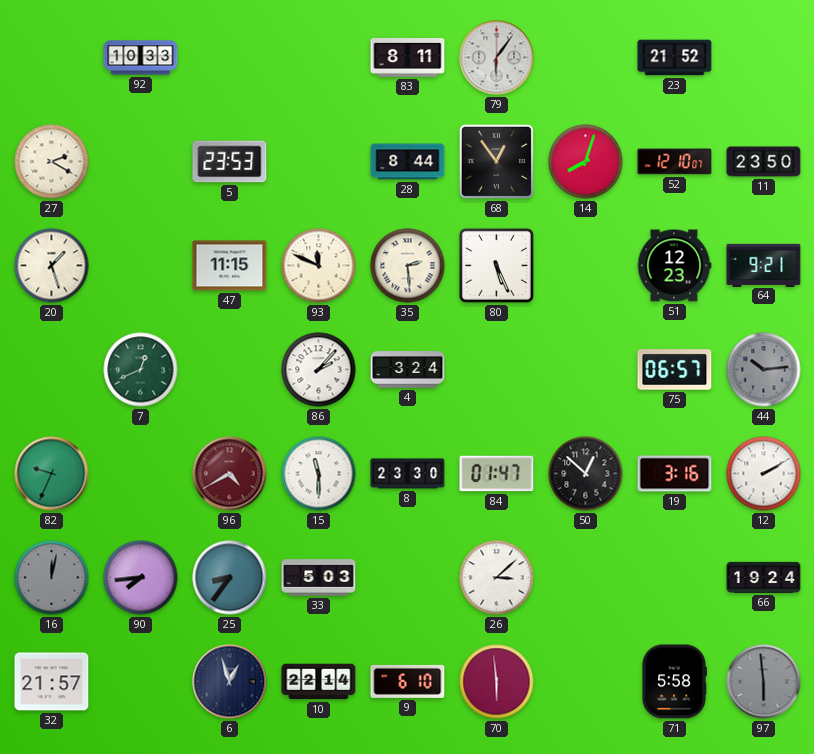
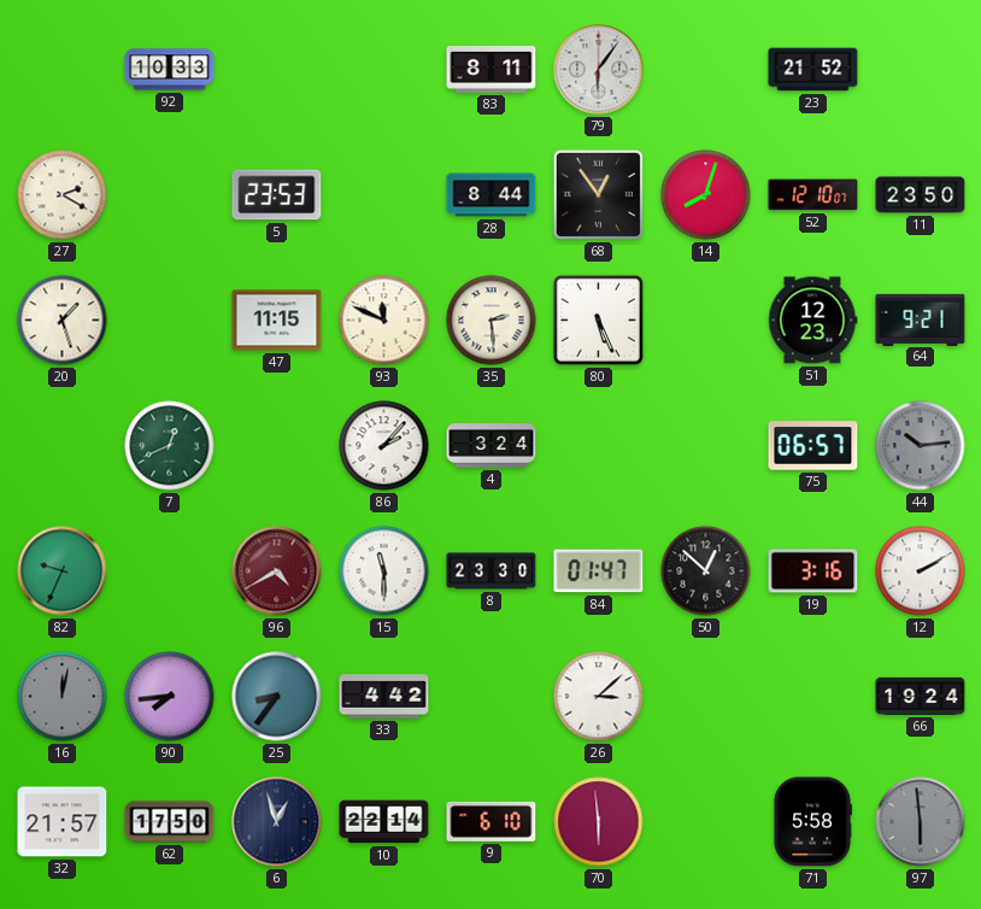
33: 5:03 -> 4:42 (384, 697)
62: none -> 17:50 (170, 822)
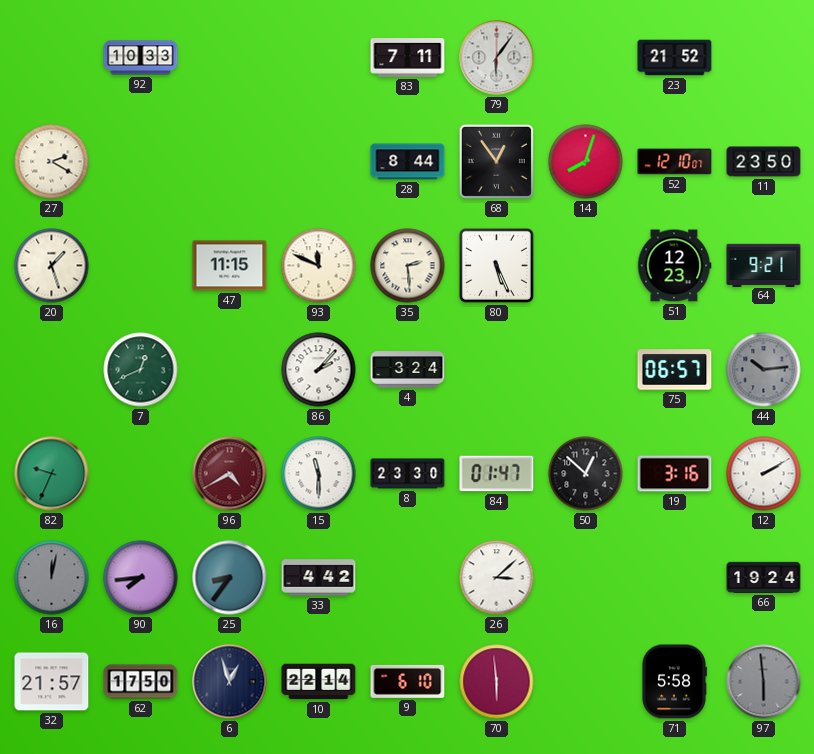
83: 8:11 -> 7:11 (408, 58)
5: 23:53 -> none (277, 195)
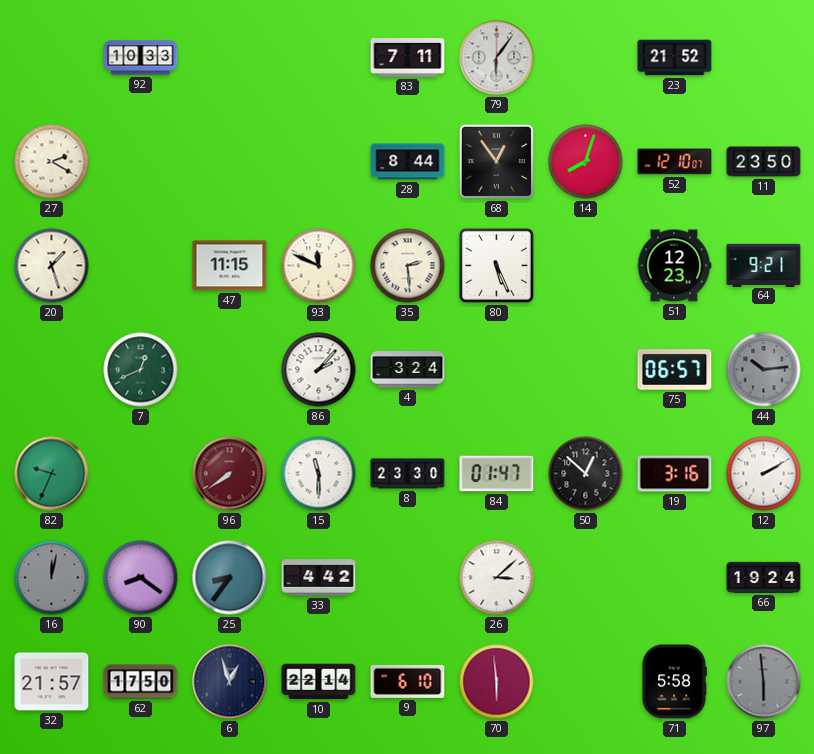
96: 4:40 -> 7:39 (230, 474)
90: 7:44 -> 8:21 (141, 578)
